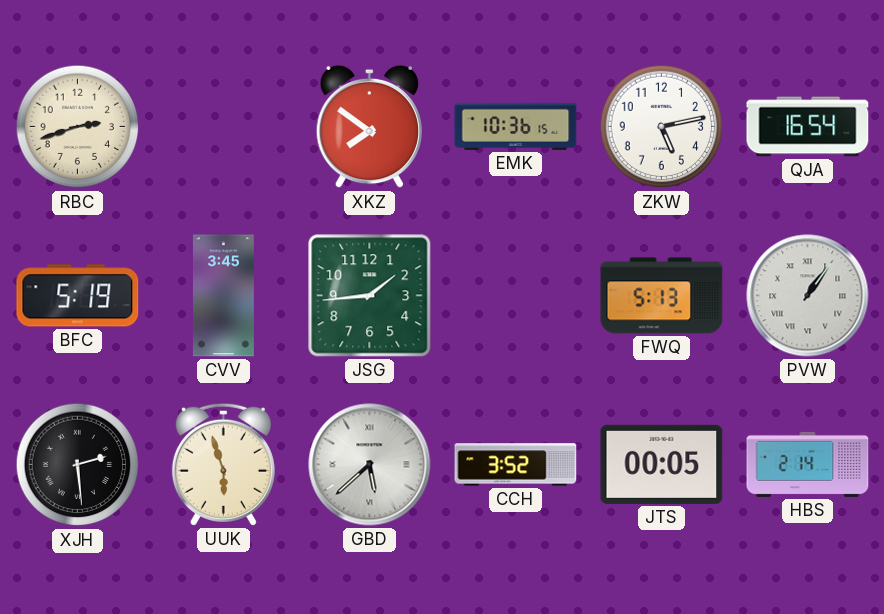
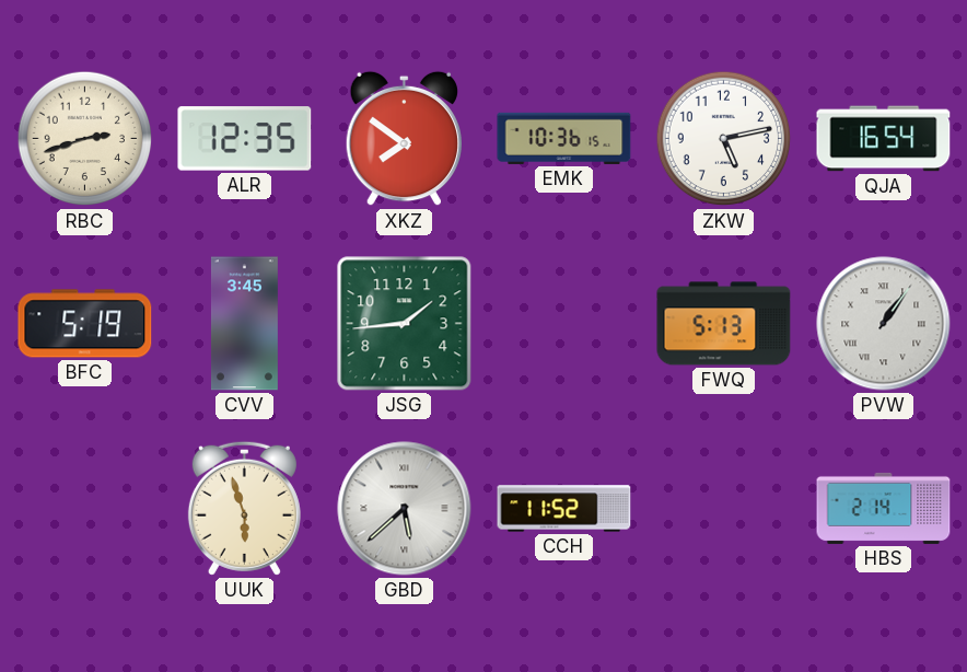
ALR: none -> 12:35 (245, 139)
XJH: 2:29 -> none (78, 465)
CCH: 3:52 -> 11:52 (564, 509)
JTS: 00:05 -> none (662, 464)
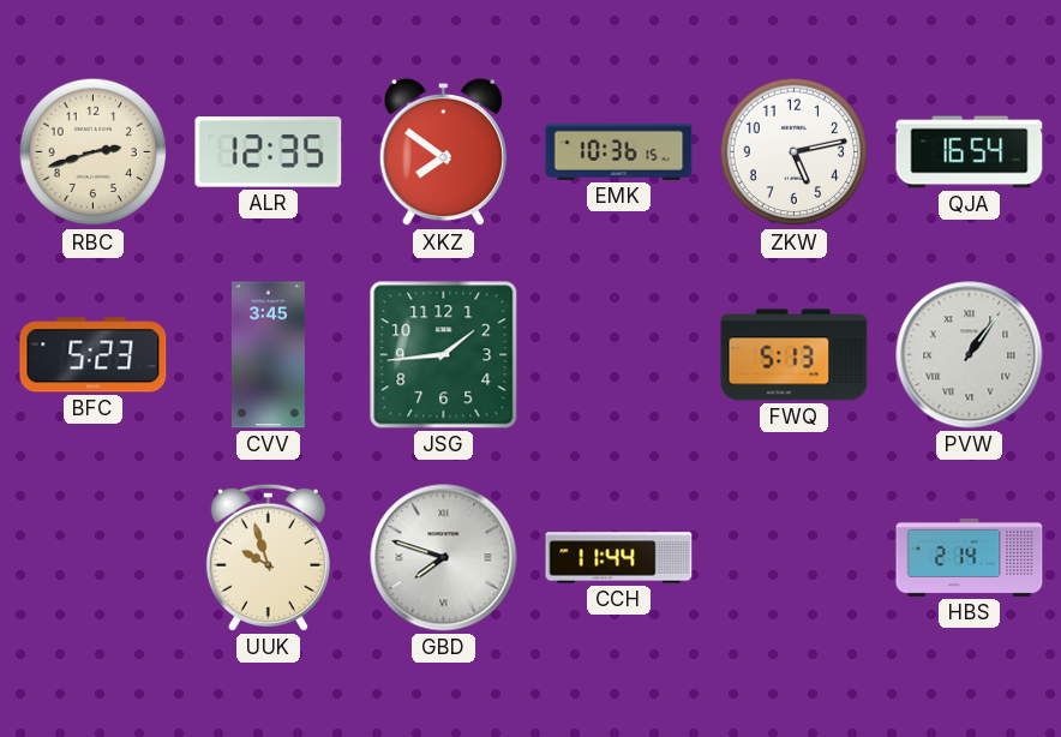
BFC: 5:19 -> 5:23 (94, 355)
UUK: 5:57 -> 9:57 (268, 557)
GBD: 5:38 -> 7:48 (444, 558)
CCH: 11:52 -> 11:44 (619, 558)
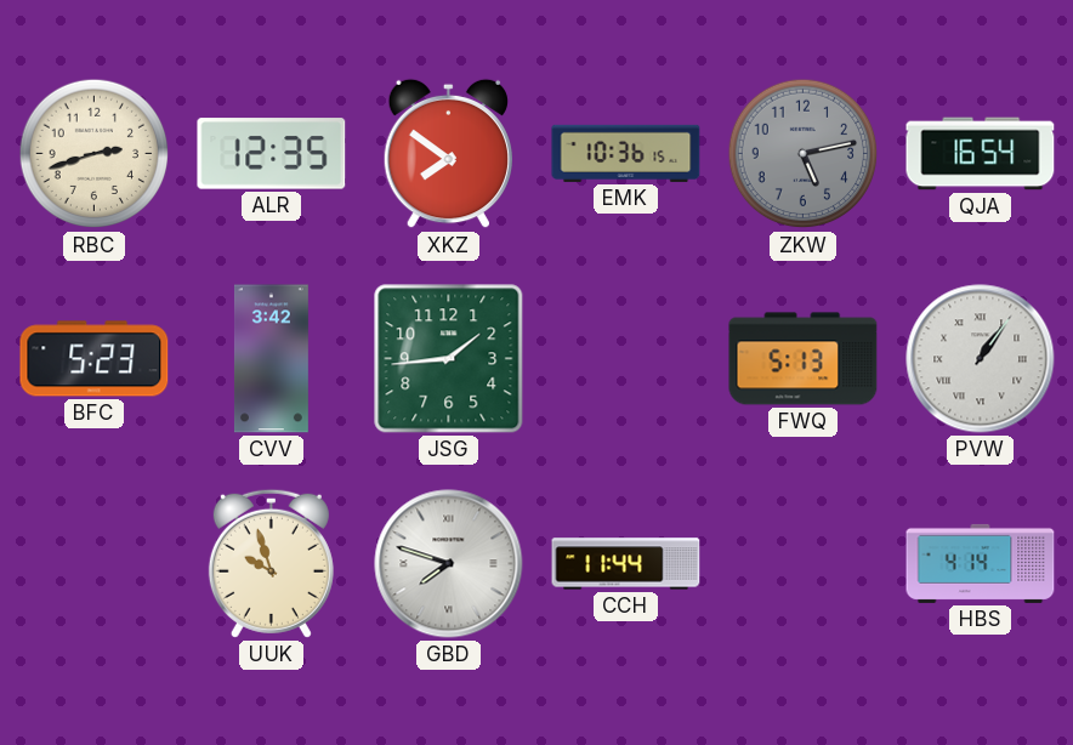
ZKW dial: white -> grey (804, 154)
CVV: 3:45 -> 3:42 (271, 359)
HBS: 2:14 -> 4:14 (981, 563)
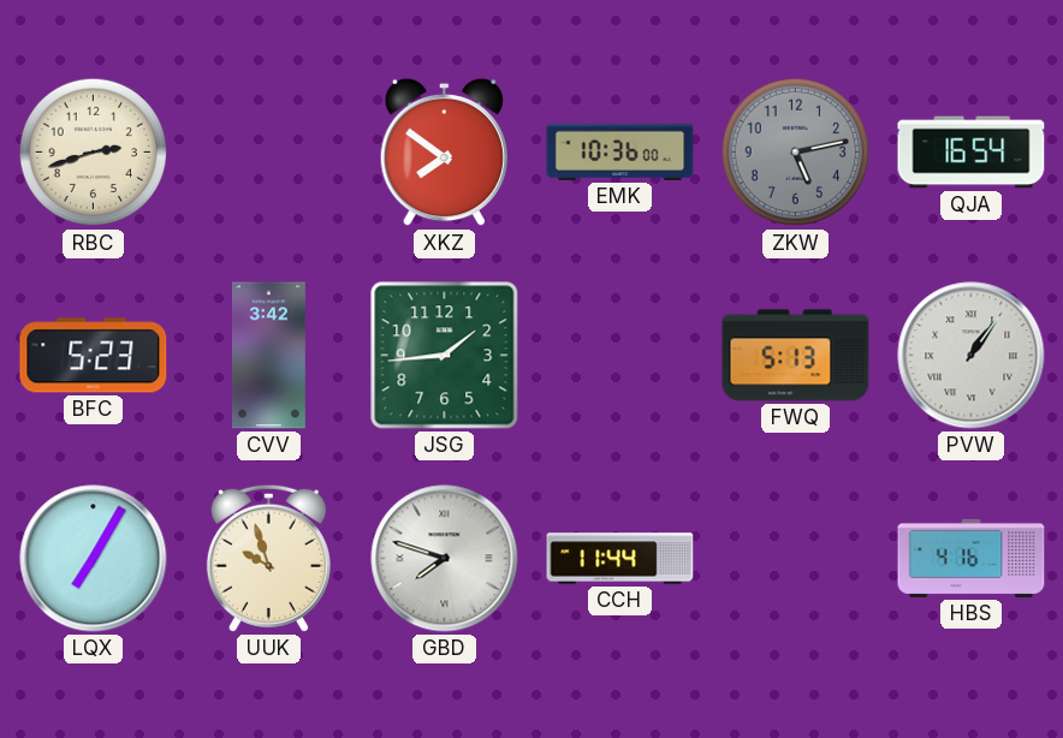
ALR: 12:35 -> none (272, 154)
EMK: 10:36:15 -> 10:36:00 (620, 151)
LQX: none -> 7:05 (94, 559)
HBS: 4:14 -> 4:16 (972, 558)
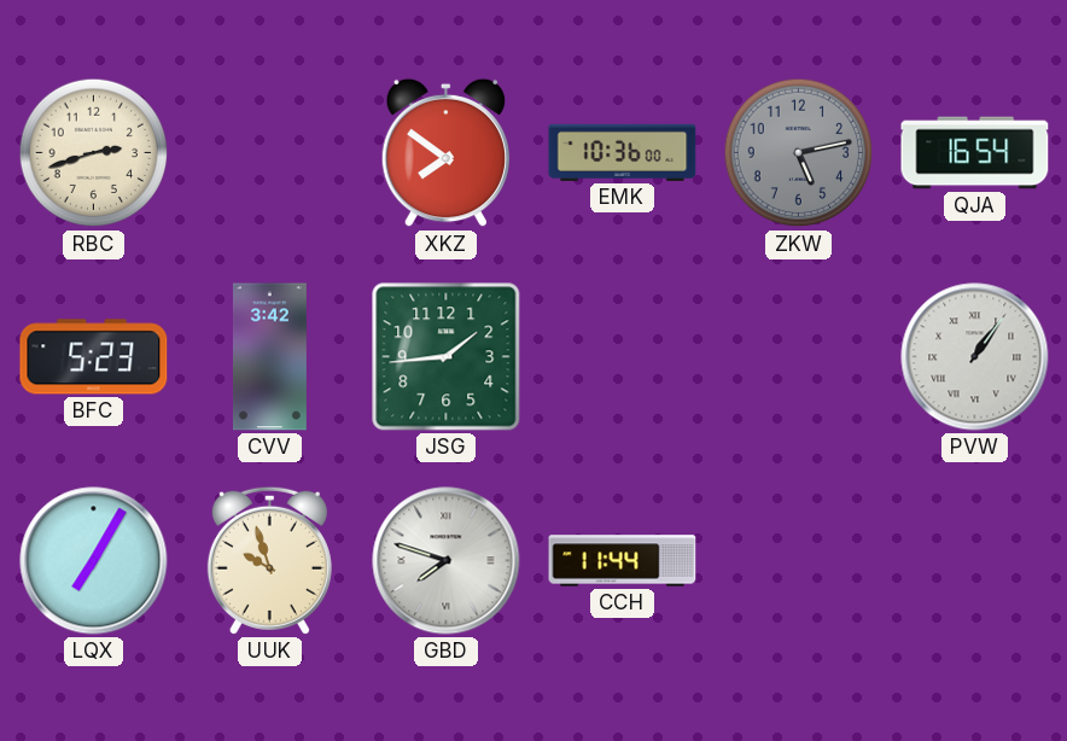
FWQ: 5:13 -> none (796, 356)
HBS: 4:16 -> none (972, 558)
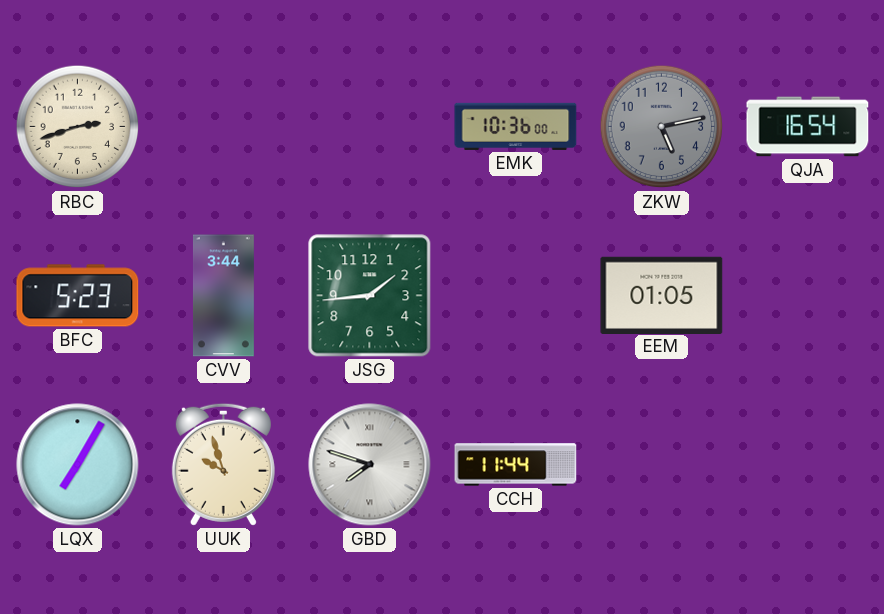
XKZ: 7:51 -> none (445, 153)
CVV: 3:42 -> 3:44 (223, 296)
EEM: none -> 01:05 (662, 295)
PVW: 1:06 -> none (975, 357)
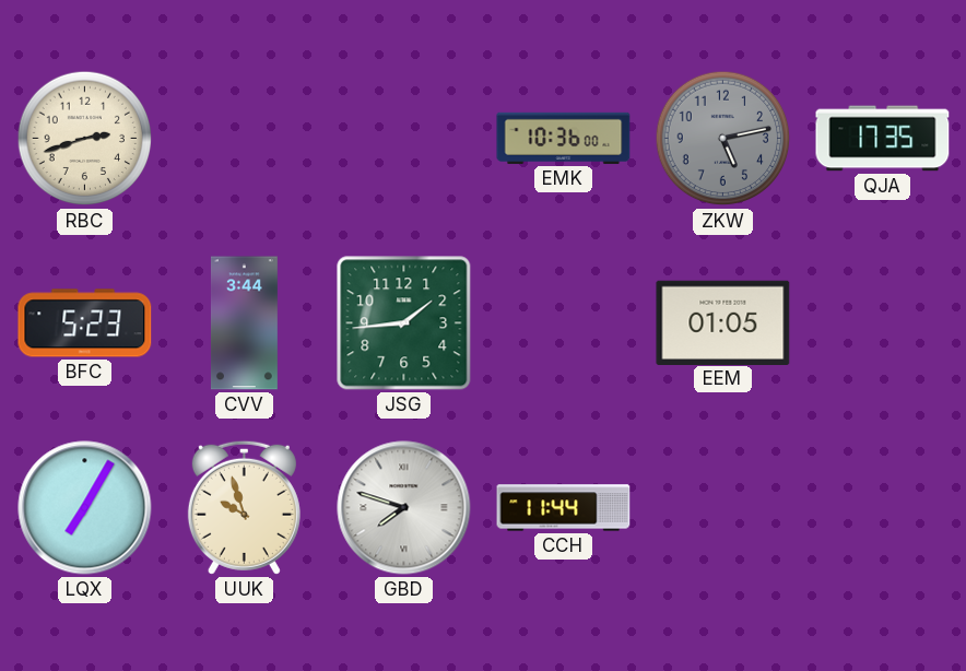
QJA: 16:54 -> 17:35 (883, 139)
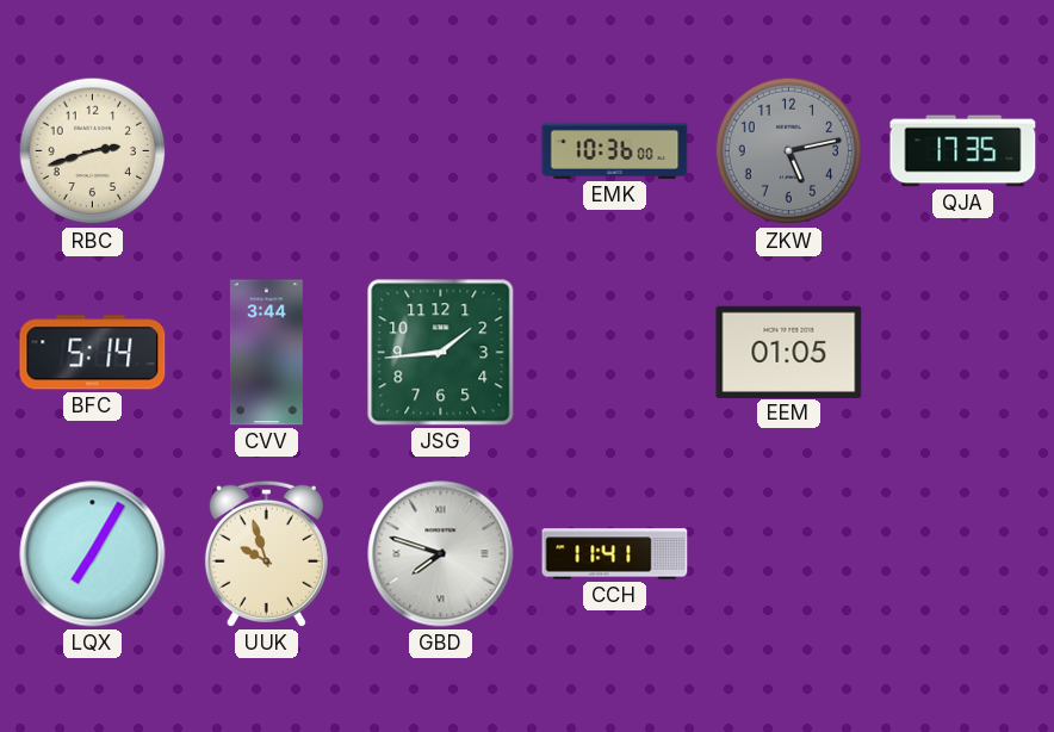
BFC: 5:23 -> 5:14 (93, 353)
CCH: 11:44 -> 11:41 (615, 554)
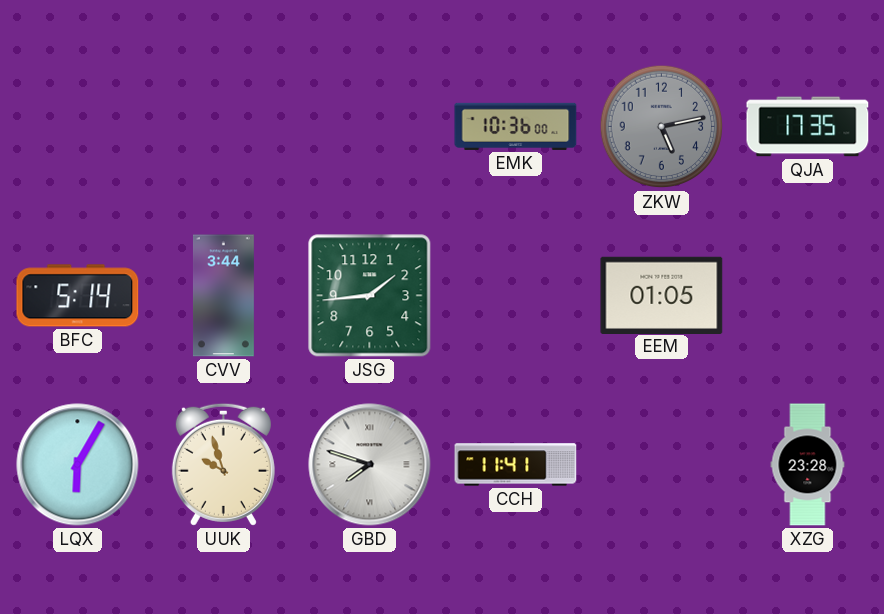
RBC: 2:42 -> none (93, 151)
LQX: 7:05 -> 6:05 (78, 465)
XZG: none -> 23:28 (808, 465)
